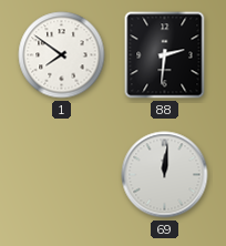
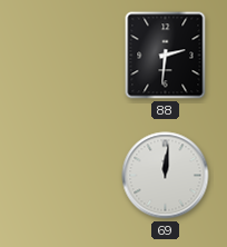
1: 7:51 -> none (62, 55)
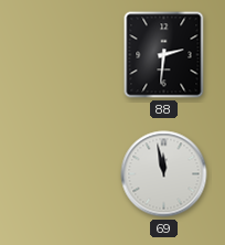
69: 12:01 -> 11:58 (164, 174)
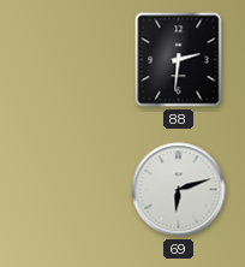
69: 11:58 -> 6:12 (179, 190)
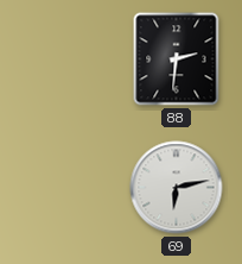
69: 6:12 -> 6:13 (177, 188)
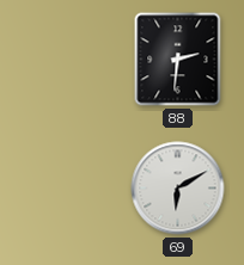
69: 6:13 -> 6:10 (178, 189)
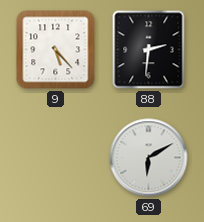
9: none -> 5:23 (56, 50)
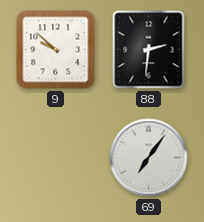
9: 5:23 -> 9:52 (56, 50)
69: 6:10 -> 7:06 (149, 158)
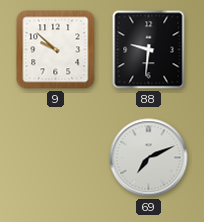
88: 2:31 -> 9:31 (149, 50)
69: 7:06 -> 7:11 (149, 158)
